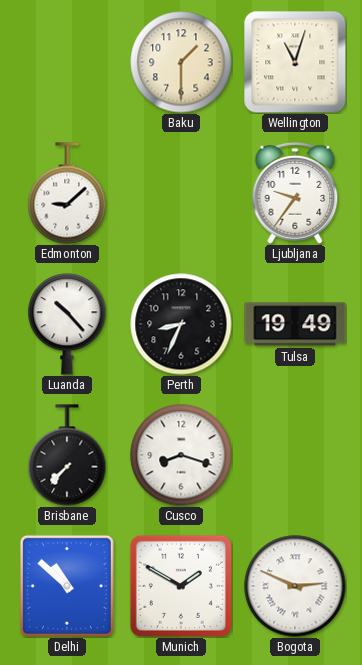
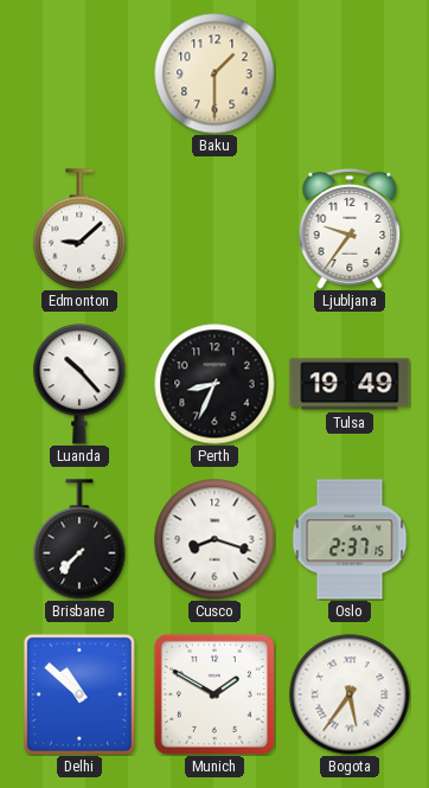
Wellington: 11:03 -> none (295, 62)
Oslo: none -> 2:37 (350, 539)
Bogota: 2:49 -> 5:36 (350, 694)
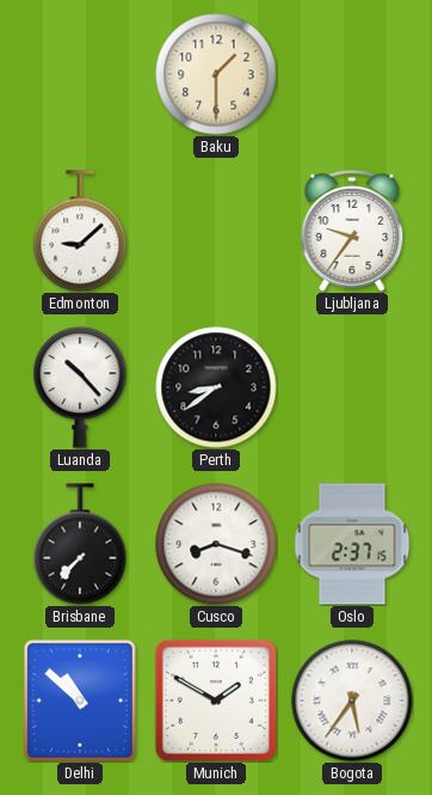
Perth: 8:34 -> 8:39 (216, 387)
Tulsa: 19:49 -> none (350, 384)
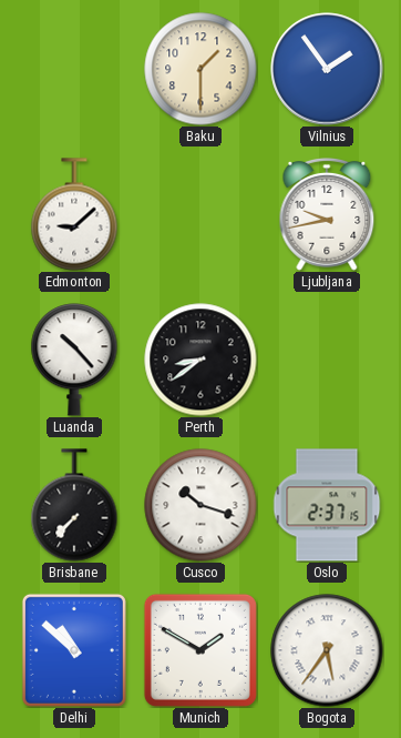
Vilnius: none -> 1:54 (327, 69)
Ljubljana: 9:36 -> 9:43 (327, 215)
Cusco: 8:18 -> 10:18 (200, 505)
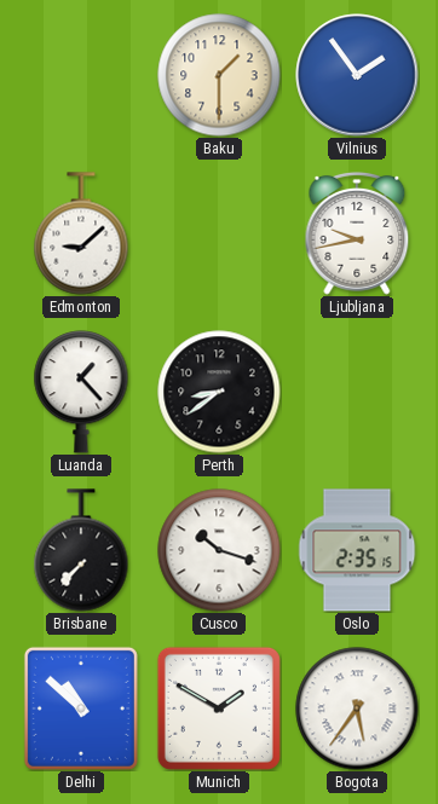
Luanda: 10:23 -> 1:23 (81, 392)
Oslo: 2:37 -> 2:35 (357, 550)
